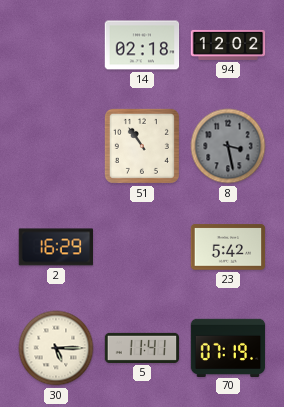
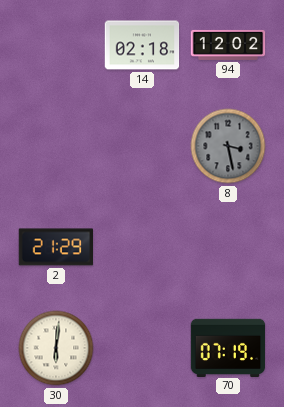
51: 10:54 -> none (142, 146)
2: 16:29 -> 21:29 (55, 247)
23: 5:42 -> none (228, 247)
30: 5:15 -> 6:01 (56, 348)
5: 11:41 -> none (142, 348)
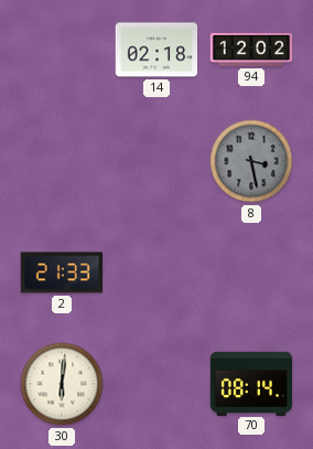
2: 21:29 -> 21:33 (61, 272)
70: 07:19 -> 08:14 (251, 383)
